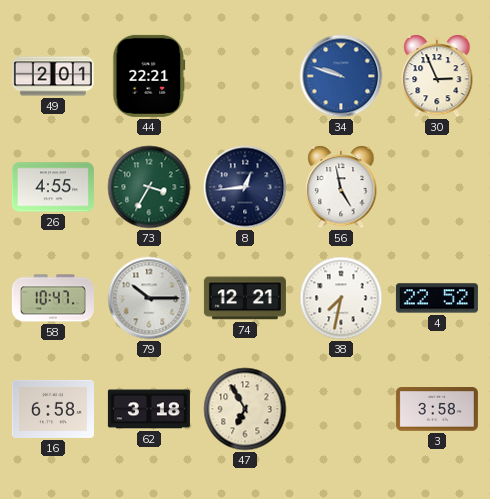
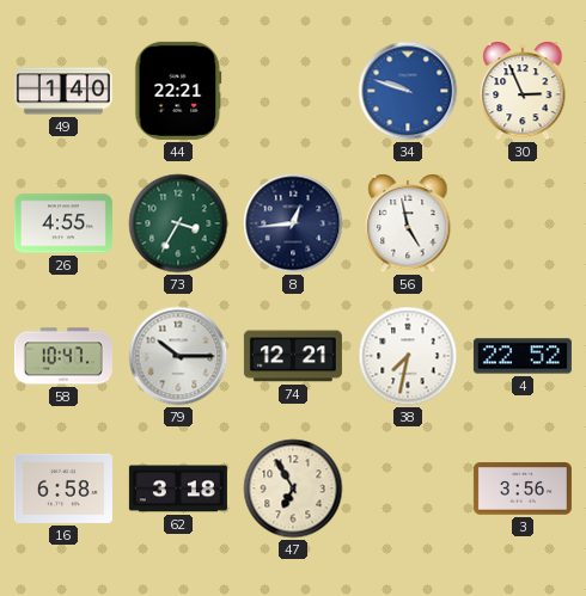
49: 2:01 -> 1:40 (63, 91)
3: 3:58 -> 3:56 (523, 489)
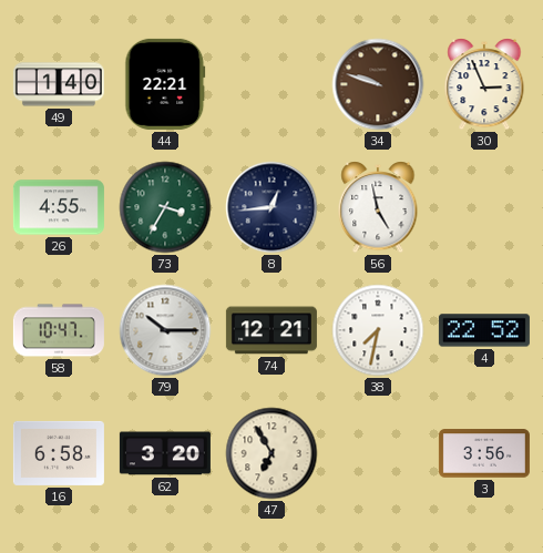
34 dial: blue -> brown (378, 84)
62: 3:18 -> 3:20 (165, 453)
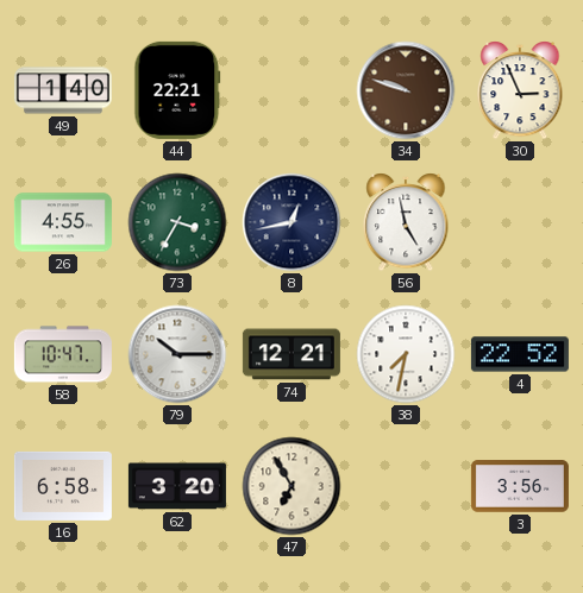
8: 12:44 -> 12:43 (291, 222)
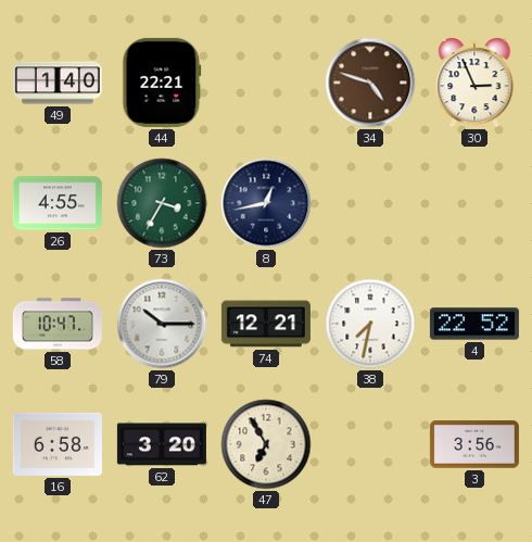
34: 9:48 -> 4:48 (370, 83)
56: 4:58 -> none (406, 223)
